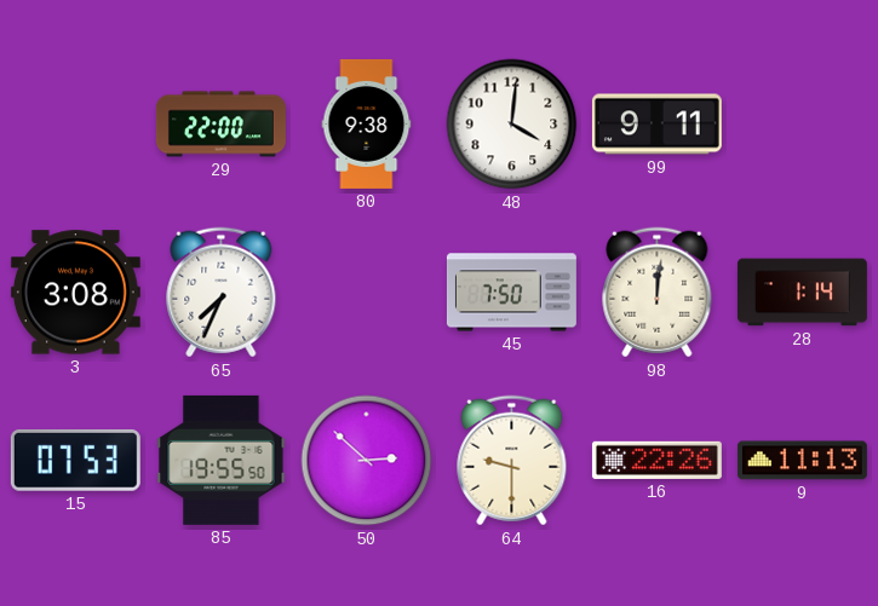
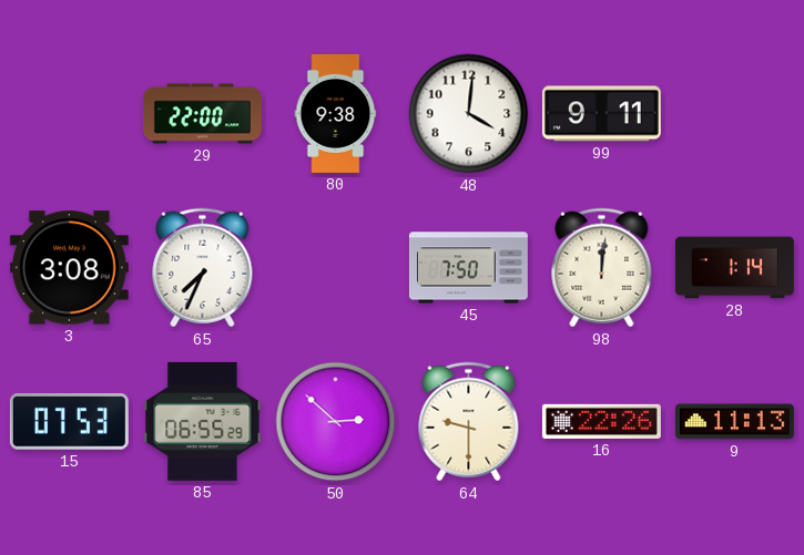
85: 19:55 -> 06:55 (203, 421)
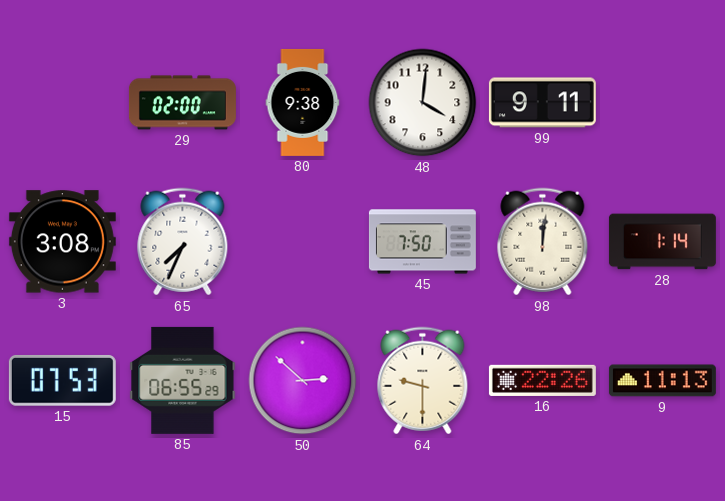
29: 22:00 -> 02:00 (182, 103)
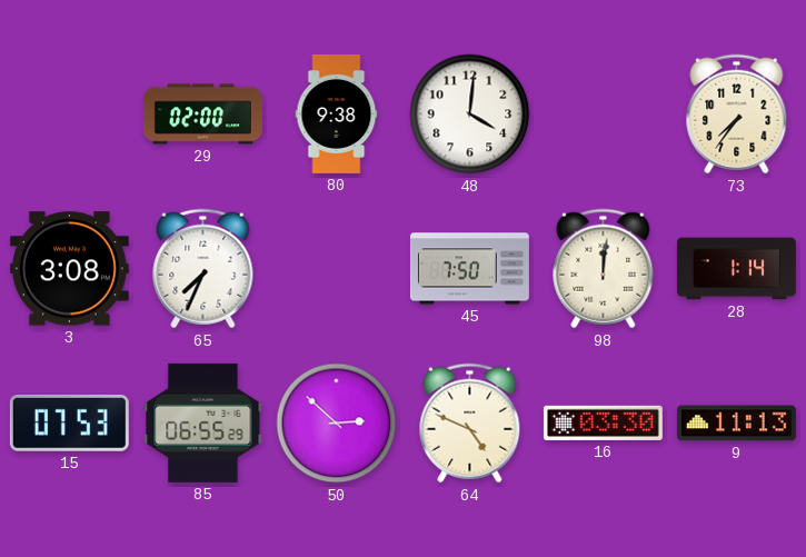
99: 9:11 -> none (542, 103)
73: none -> 7:36 (737, 115)
64: 9:30 -> 4:49 (470, 424)
16: 22:26 -> 03:30 (603, 422)
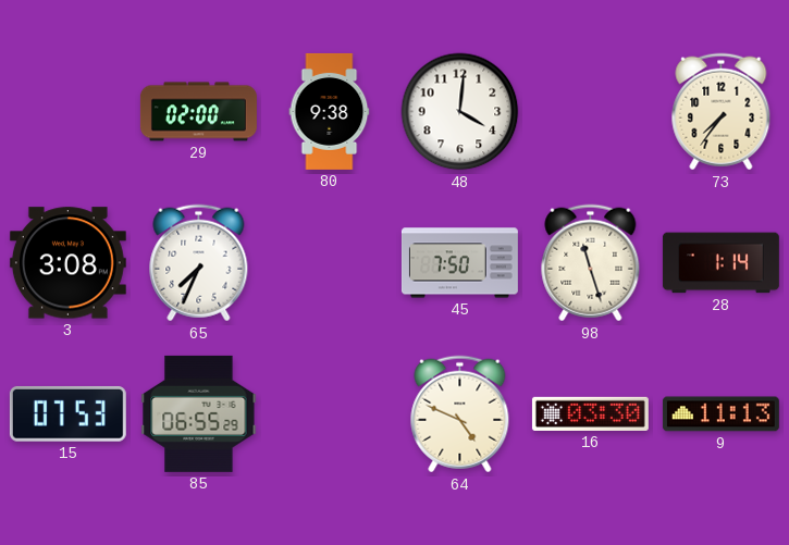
98: 12:01 -> 11:27 (591, 263)
50: 2:52 -> none (337, 424)
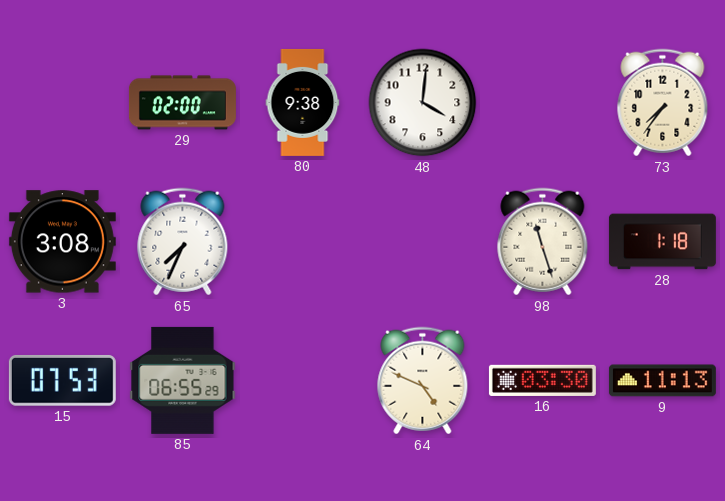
45: 7:50 -> none (459, 263)
28: 1:14 -> 1:18 (662, 242)
